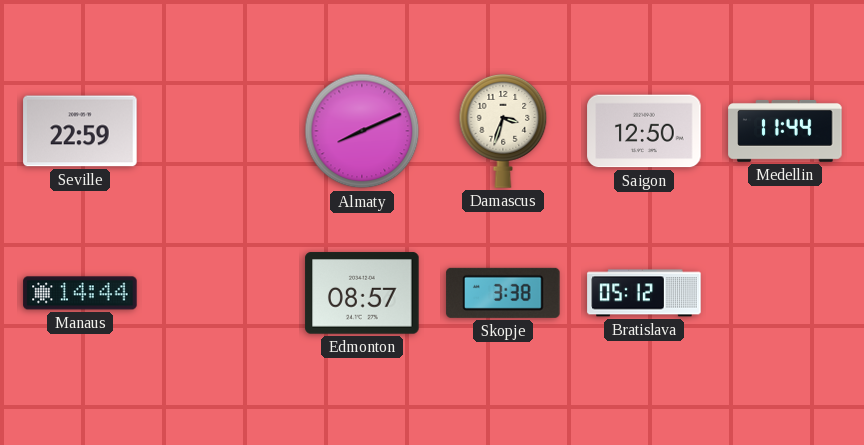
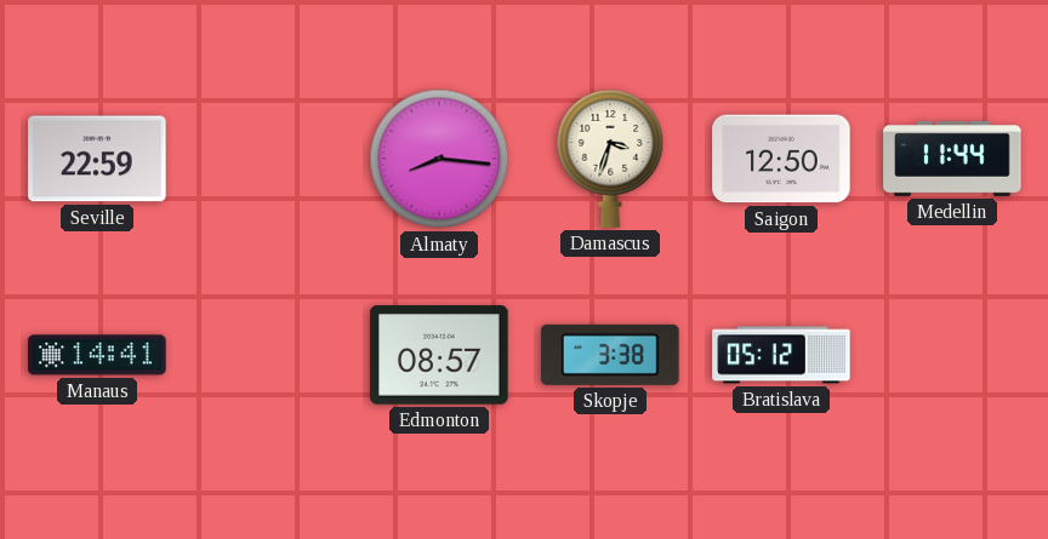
Almaty: 8:11 -> 8:16 (439, 159)
Manaus: 14:44 -> 14:41 (97, 355)
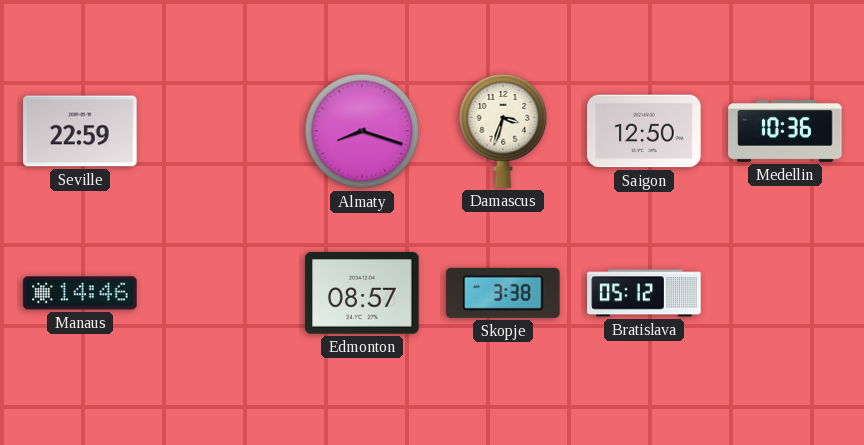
Almaty: 8:16 -> 8:18 (362, 131)
Medellin: 11:44 -> 10:36 (785, 131)
Manaus: 14:41 -> 14:46 (80, 293)
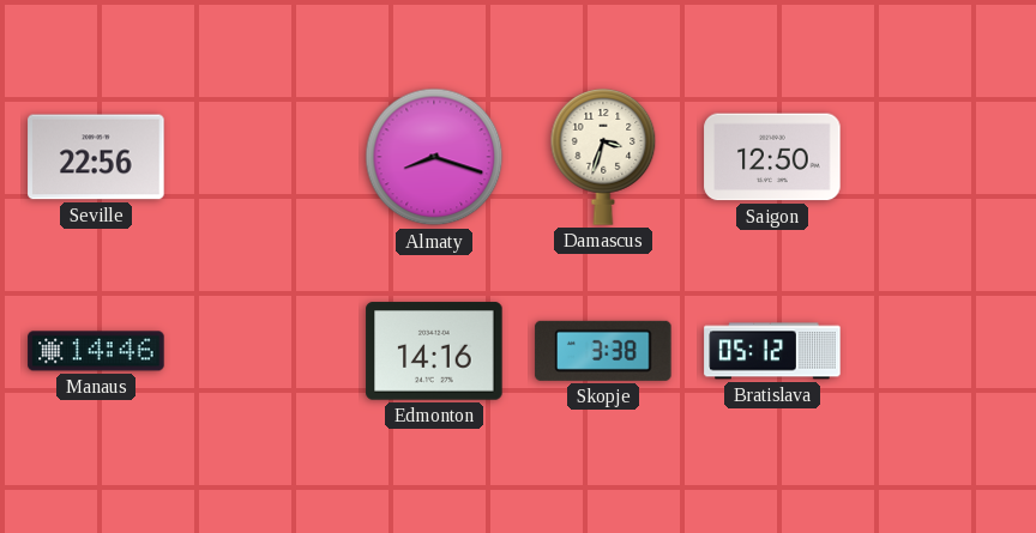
Seville: 22:59 -> 22:56 (96, 157)
Medellin: 10:36 -> none (785, 131)
Edmonton: 08:57 -> 14:16 (434, 351)
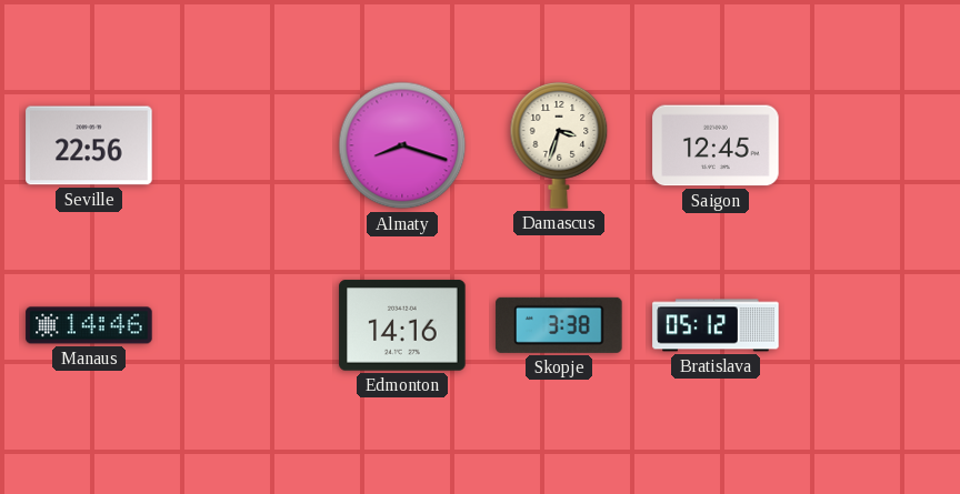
Saigon: 12:50 -> 12:45 (716, 145)
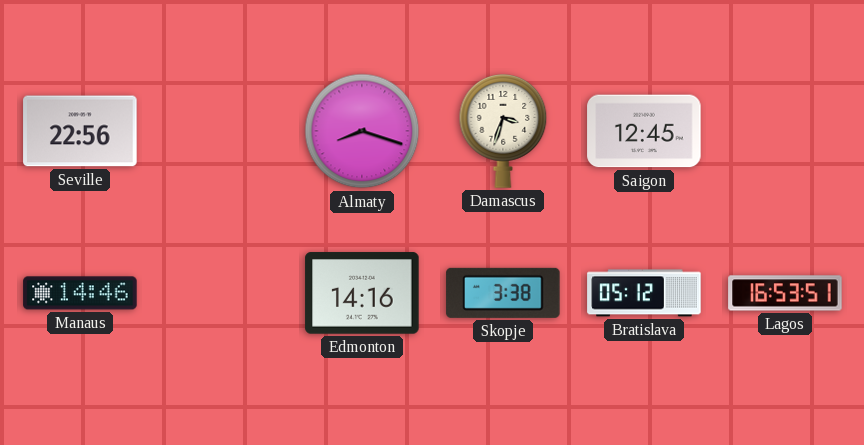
Lagos: none -> 16:53 (785, 293)
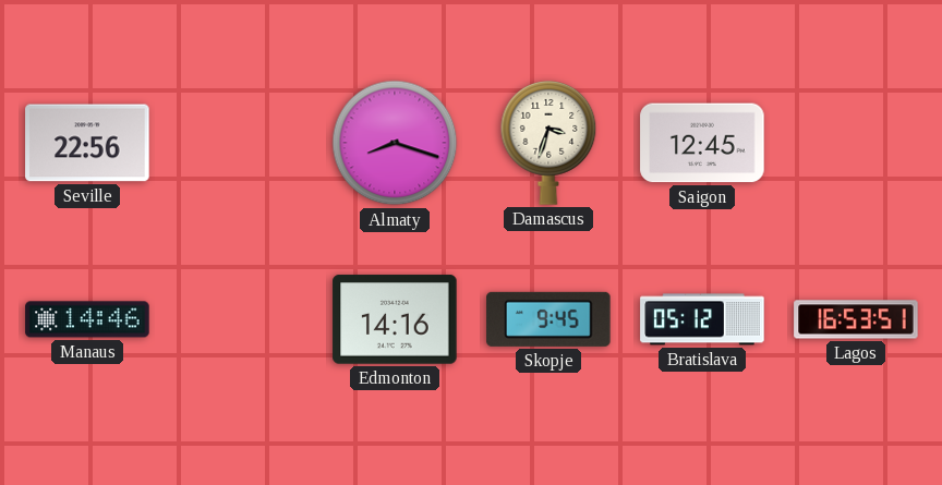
Skopje: 3:38 -> 9:45 (548, 319)
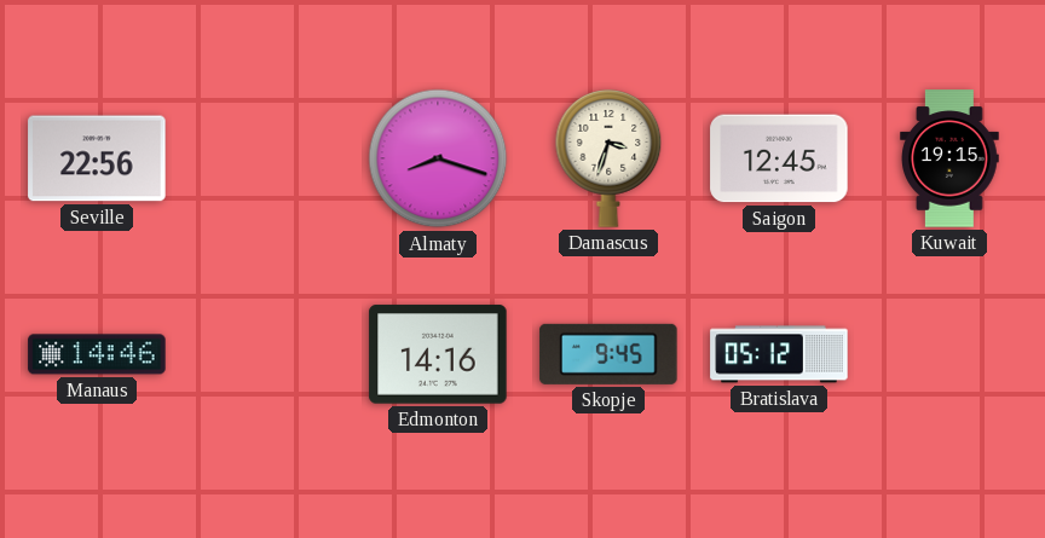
Kuwait: none -> 19:15 (949, 158)
Lagos: 16:53 -> none (856, 319)
